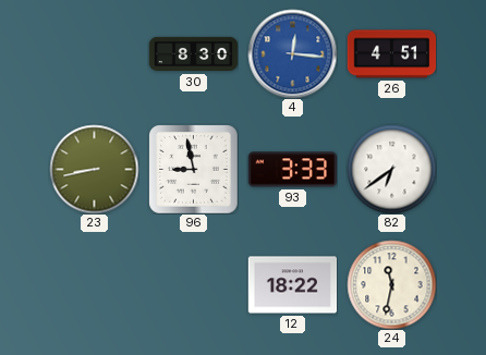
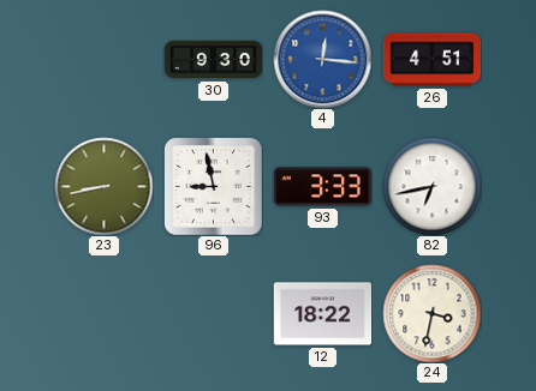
30: 8:30 -> 9:30 (213, 60)
82: 6:39 -> 6:43 (431, 186)
24: 11:32 -> 3:32 (431, 313)
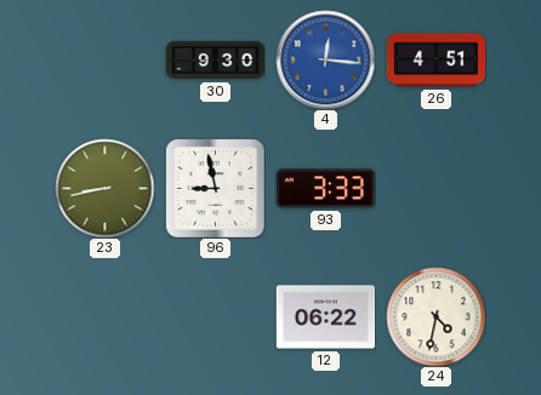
82: 6:43 -> none (431, 186)
12: 18:22 -> 06:22 (325, 317)
24: 3:32 -> 4:32 (435, 316)
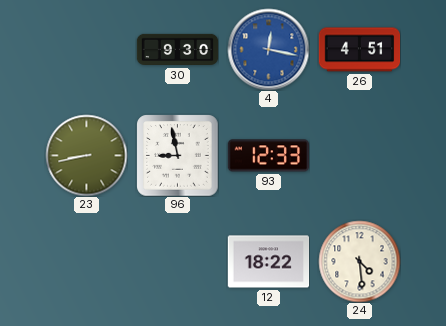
4: 12:16 -> 12:17 (268, 49)
93: 3:33 -> 12:33 (268, 156)
12: 06:22 -> 18:22 (268, 262)
24: 4:32 -> 4:29 (359, 261)
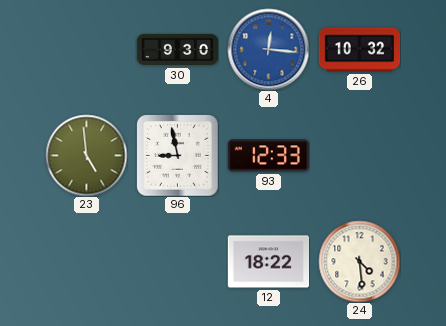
4: 12:17 -> 12:16 (268, 49)
26: 4:51 -> 10:32 (359, 50)
23: 8:43 -> 4:59 (86, 155)
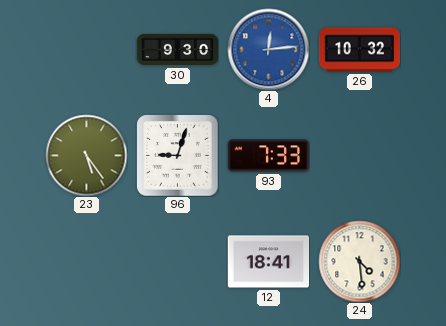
4: 12:16 -> 12:14 (268, 49)
23: 4:59 -> 5:24 (86, 155)
96: 8:58 -> 9:03 (177, 155)
93: 12:33 -> 7:33 (268, 156)
12: 18:22 -> 18:41 (268, 262)
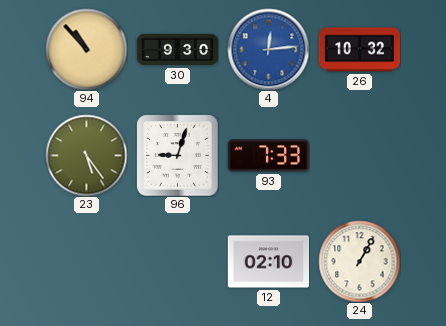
94: none -> 10:53 (86, 49)
12: 18:41 -> 02:10 (268, 262)
24: 4:29 -> 1:05 (359, 261)
